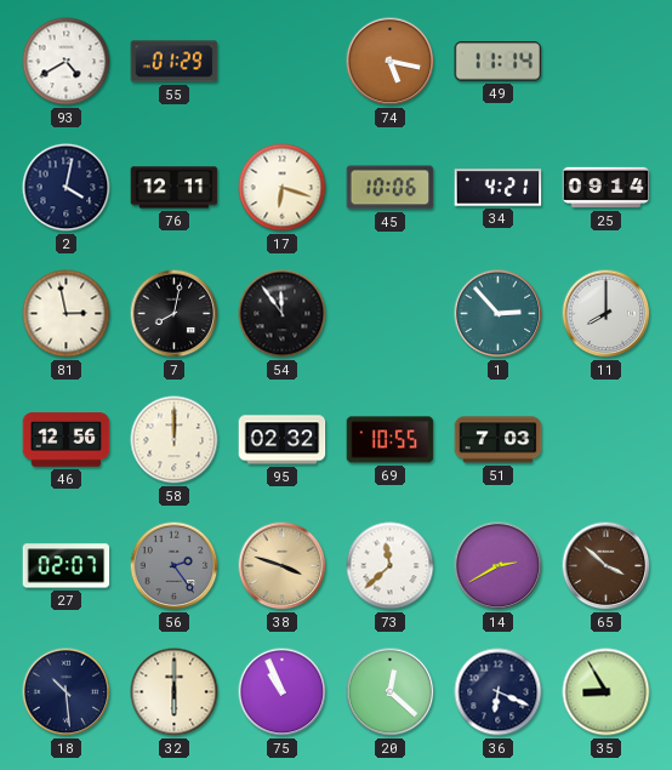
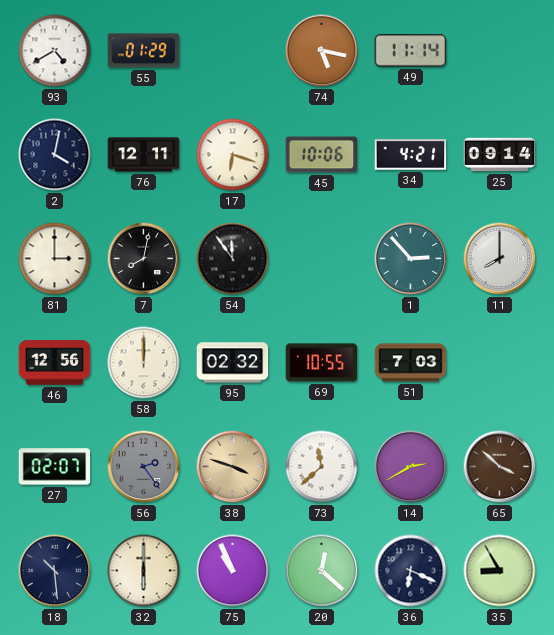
81: 2:58 -> 3:00 (55, 259)
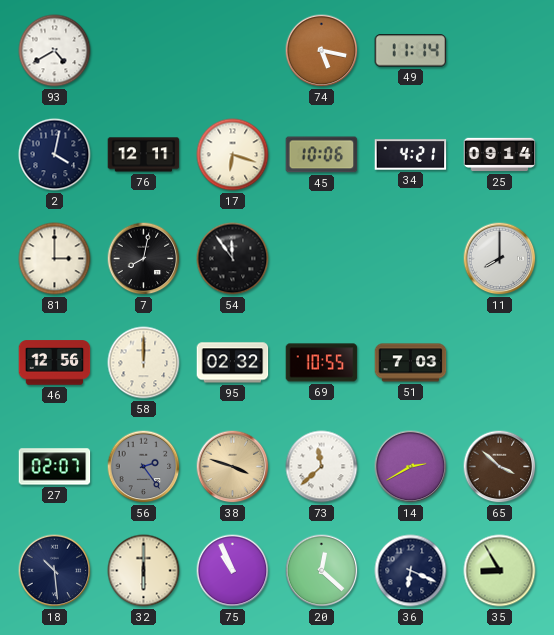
55: 01:29 -> none (144, 51)
1: 2:53 -> none (411, 259)
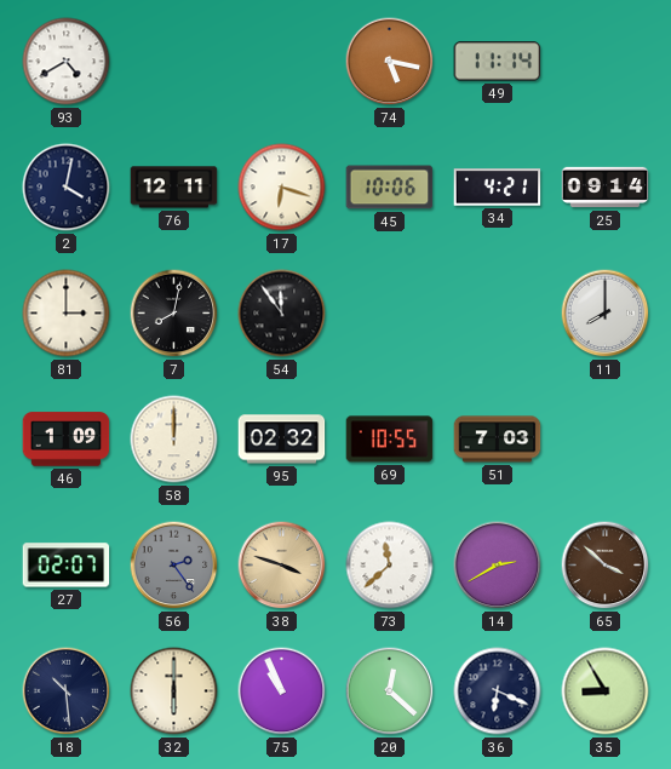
46: 12:56 -> 1:09 (67, 440)
